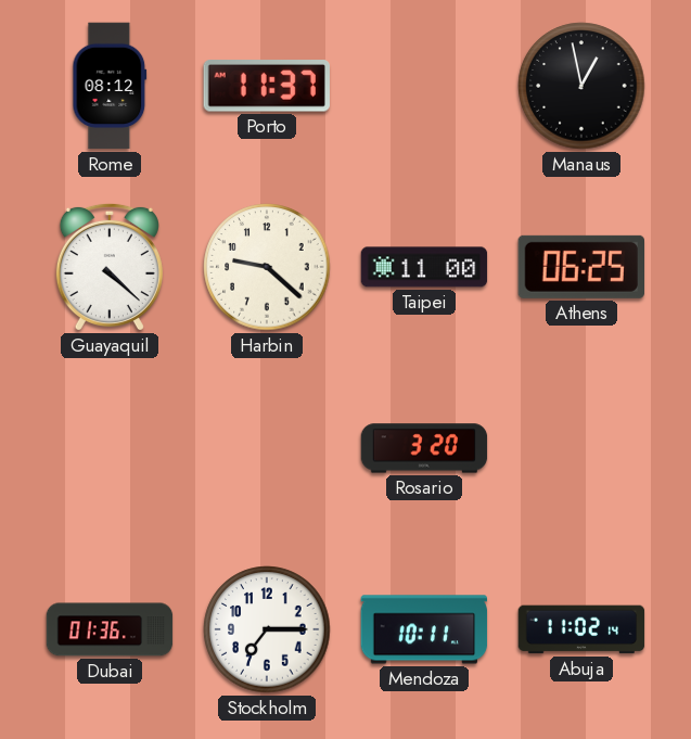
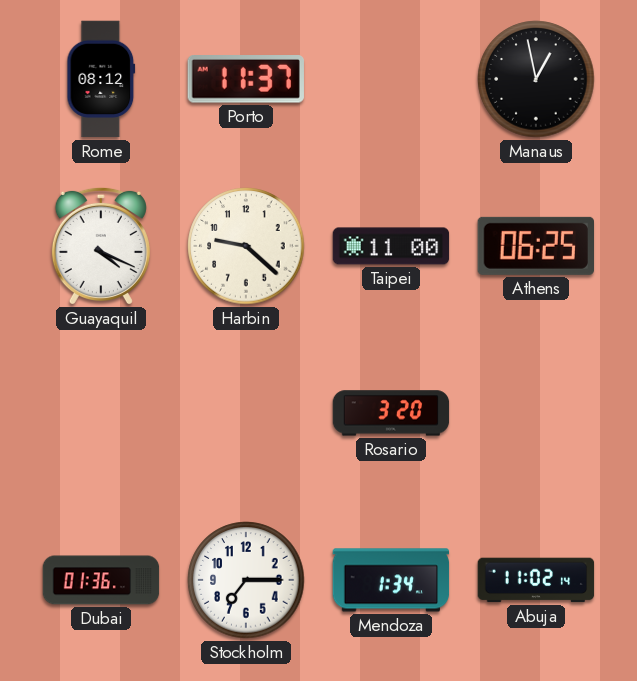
Guayaquil: 4:22 -> 4:19 (101, 246)
Mendoza: 10:11 -> 1:34 (391, 580)
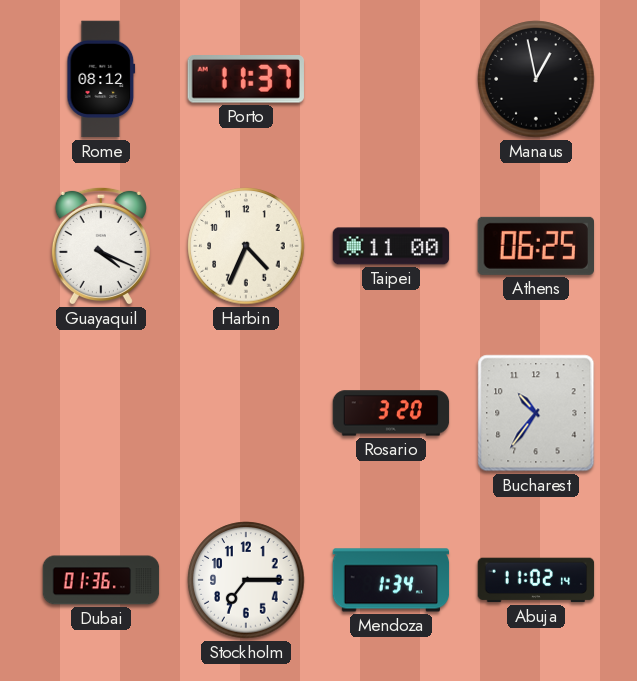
Harbin: 9:22 -> 4:34 (246, 246)
Bucharest: none -> 10:36 (536, 413)
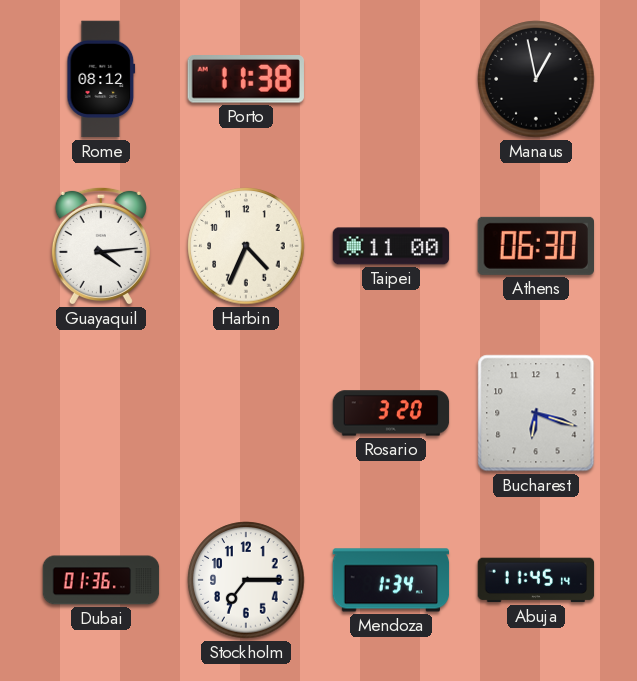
Porto: 11:37 -> 11:38 (246, 80)
Guayaquil: 4:19 -> 4:14 (101, 246)
Athens: 06:25 -> 06:30 (535, 246)
Bucharest: 10:36 -> 6:18 (536, 413)
Abuja: 11:02 -> 11:45 (536, 580)
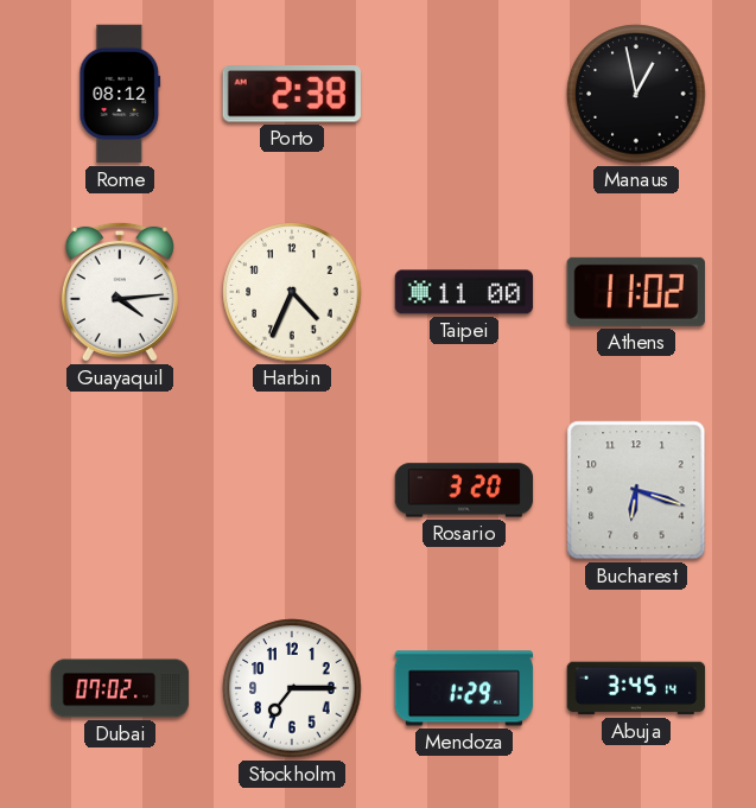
Porto: 11:38 -> 2:38 (292, 95)
Athens: 06:30 -> 11:02 (635, 292)
Dubai: 01:36 -> 07:02 (120, 688)
Mendoza: 1:34 -> 1:29 (464, 688)
Abuja: 11:45 -> 3:45 (636, 688)
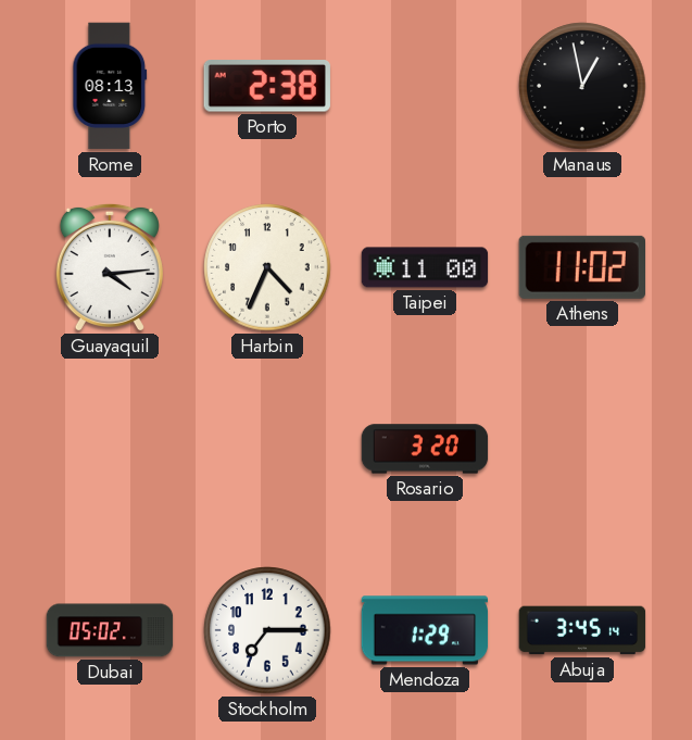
Rome: 08:12 -> 08:13 (110, 86)
Bucharest: 6:18 -> none (636, 490)
Dubai: 07:02 -> 05:02 (110, 630)
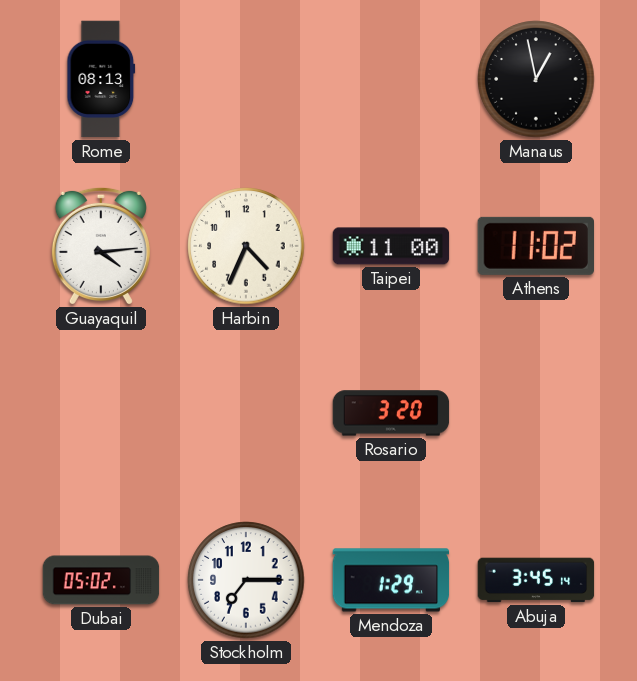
Porto: 2:38 -> none (267, 87)
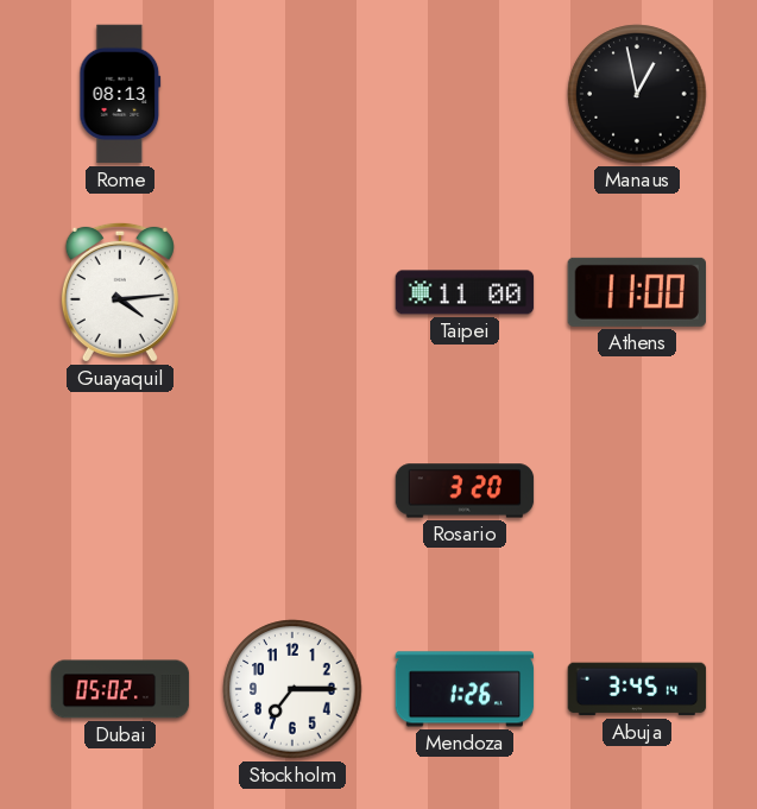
Harbin: 4:34 -> none (246, 246)
Athens: 11:02 -> 11:00 (636, 292)
Mendoza: 1:29 -> 1:26 (465, 689)
